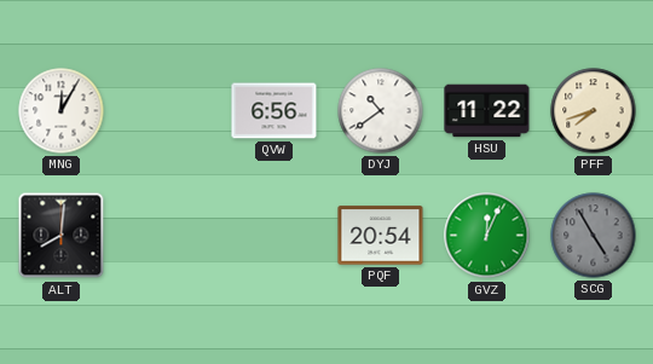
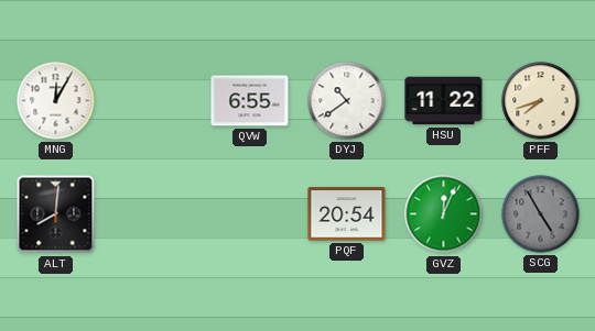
QVW: 6:56 -> 6:55 (250, 101)
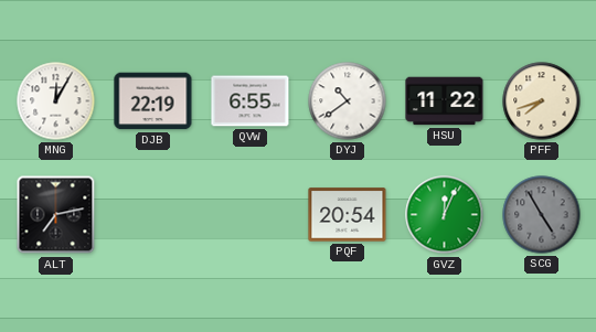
DJB: none -> 22:19 (153, 101)
ALT: 8:01 -> 7:13 (56, 215)
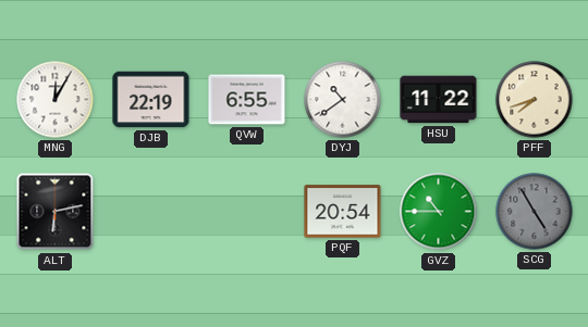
ALT: 7:13 -> 6:13 (56, 212)
GVZ: 12:04 -> 10:45 (439, 212)
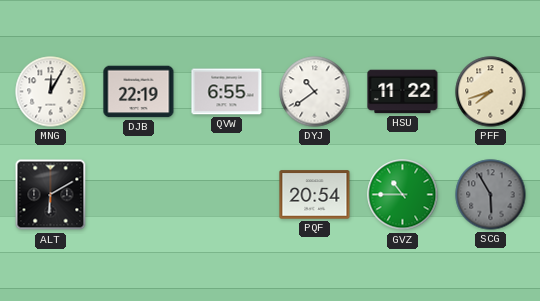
ALT: 6:13 -> 6:10 (51, 195)
SCG: 4:55 -> 5:55 (491, 195)
